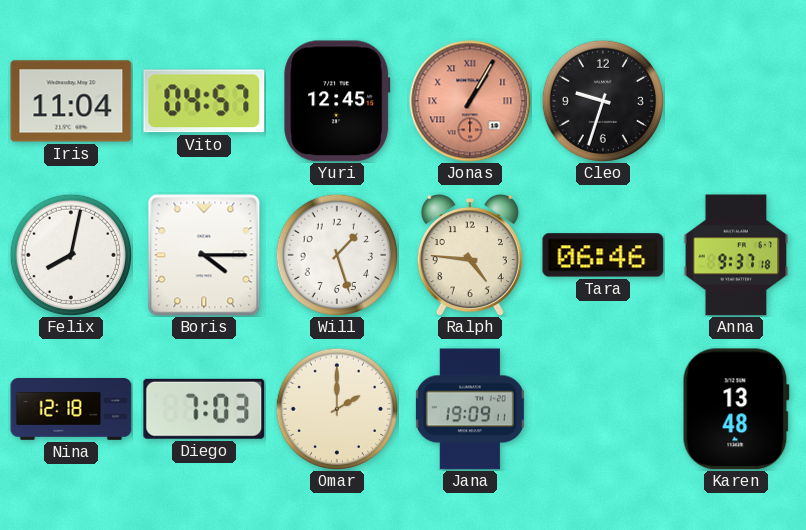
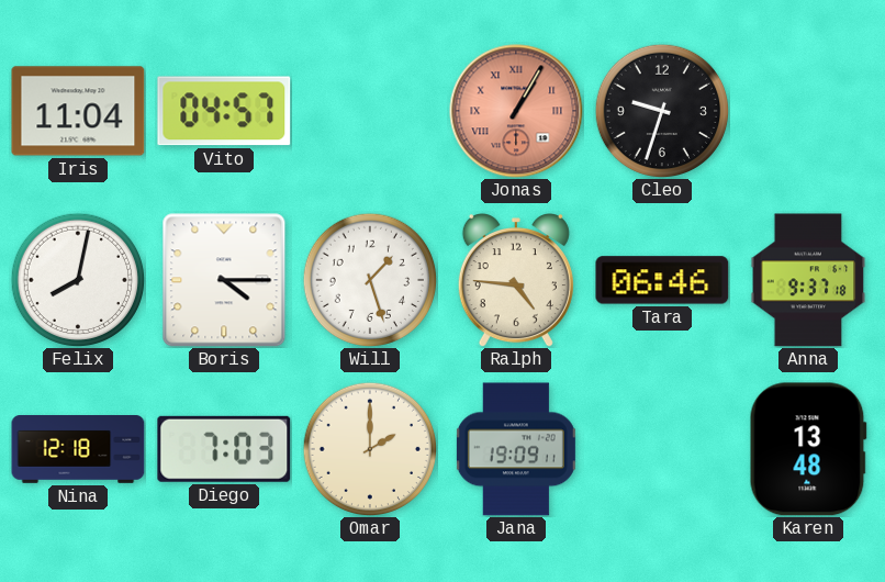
Yuri: 12:45 -> none (337, 101)
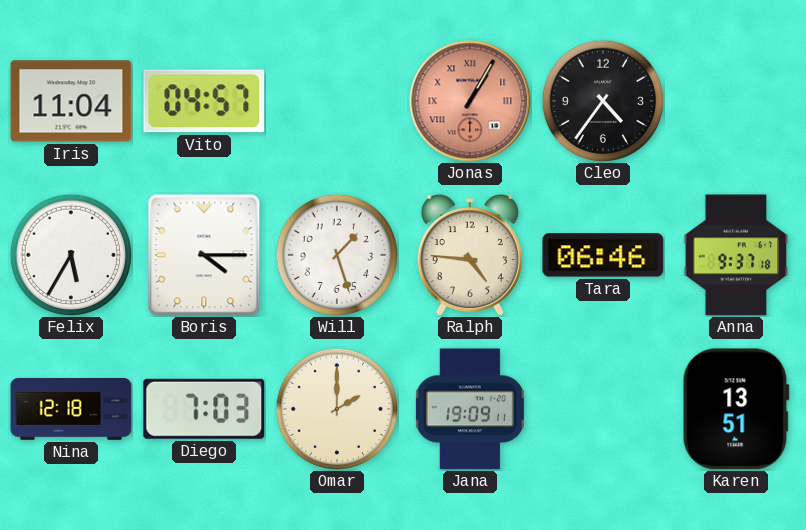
Cleo: 9:33 -> 4:36 (602, 100)
Felix: 8:02 -> 5:35 (70, 254)
Karen: 13:48 -> 13:51 (736, 409)
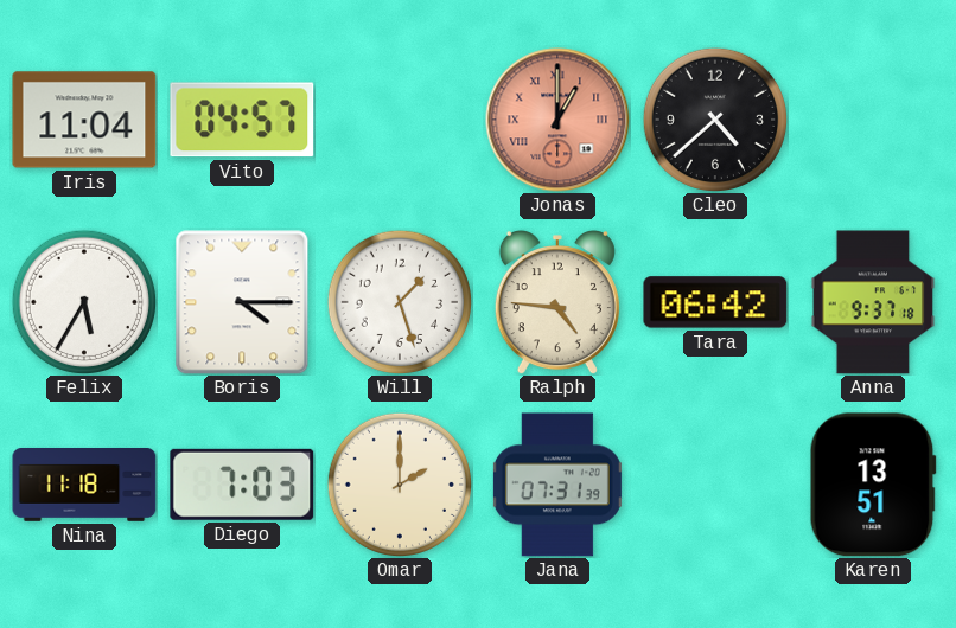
Jonas: 1:05 -> 1:00 (557, 120)
Cleo: 4:36 -> 4:38 (714, 118)
Tara: 06:46 -> 06:42 (715, 302)
Nina: 12:18 -> 11:18 (84, 486)
Jana: 19:09 -> 07:31 (557, 485)
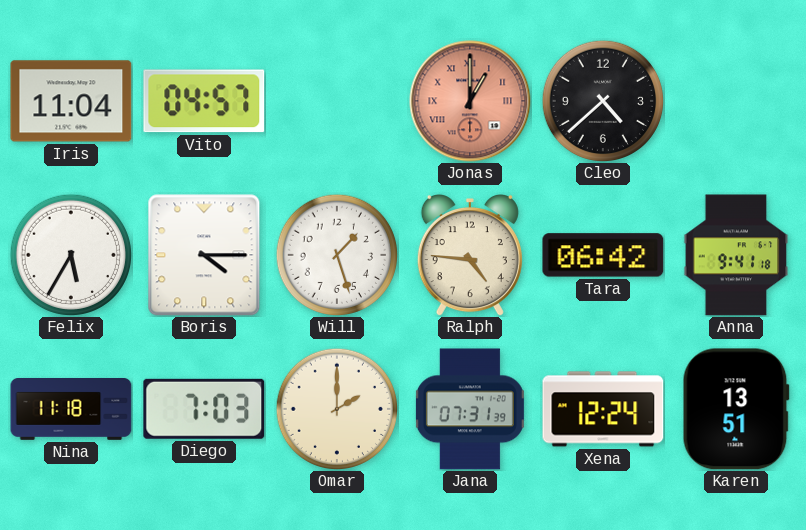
Anna: 9:37 -> 9:41 (736, 255)
Xena: none -> 12:24 (603, 409)
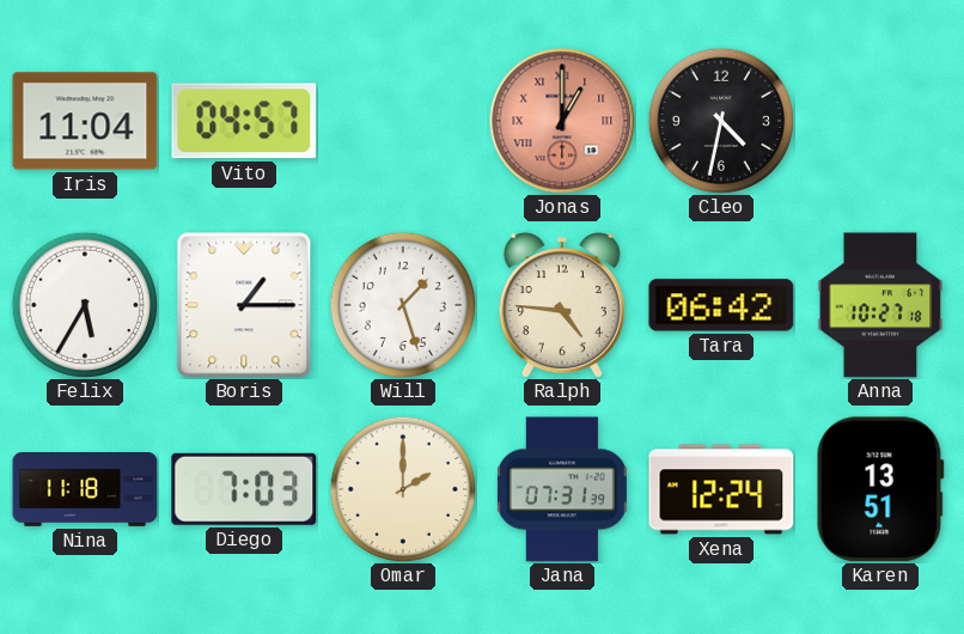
Cleo: 4:38 -> 4:32 (720, 120)
Boris: 4:15 -> 1:15 (244, 305)
Anna: 9:41 -> 10:27 (880, 305)
